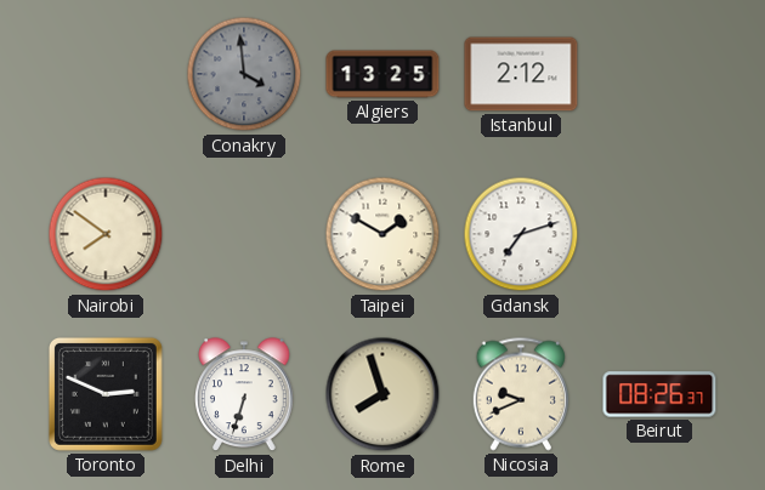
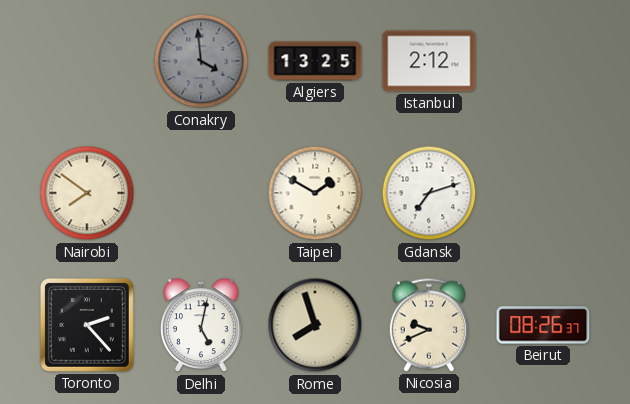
Toronto: 2:49 -> 2:23 (87, 325)
Delhi: 6:33 -> 5:02 (202, 326)
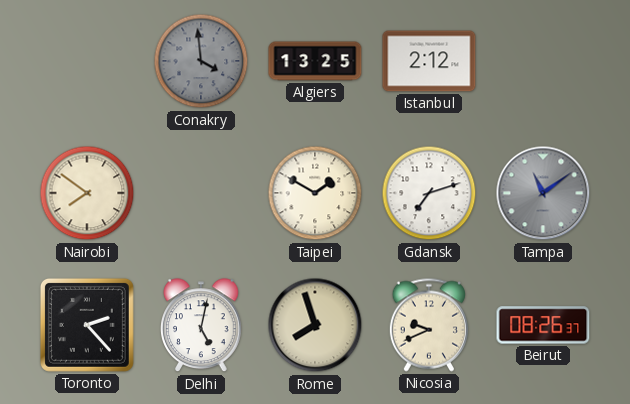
Tampa: none -> 11:09 (543, 193)
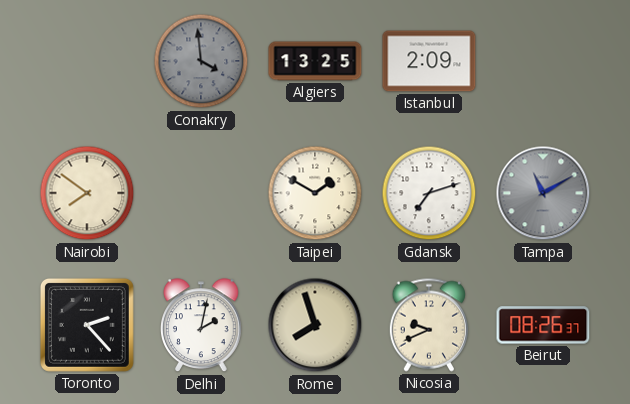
Istanbul: 2:12 -> 2:09 (429, 61)
Tampa: 11:09 -> 11:10 (543, 193)
Delhi: 5:02 -> 2:02 (202, 326)
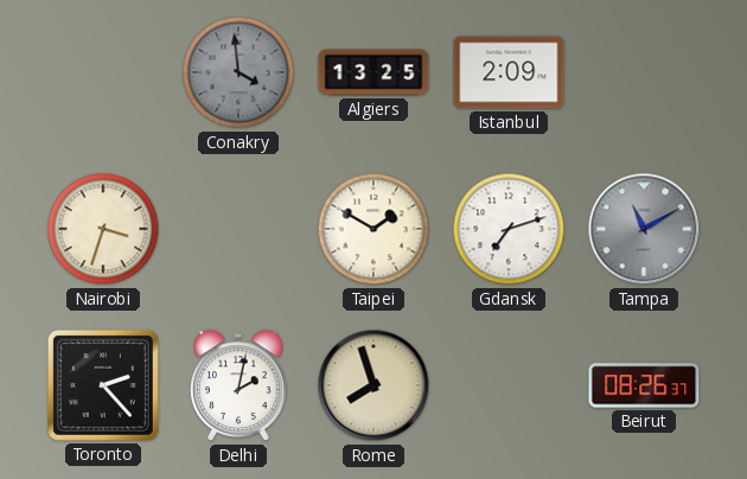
Nairobi: 7:51 -> 3:33 (103, 229)
Nicosia: 9:41 -> none (429, 325)
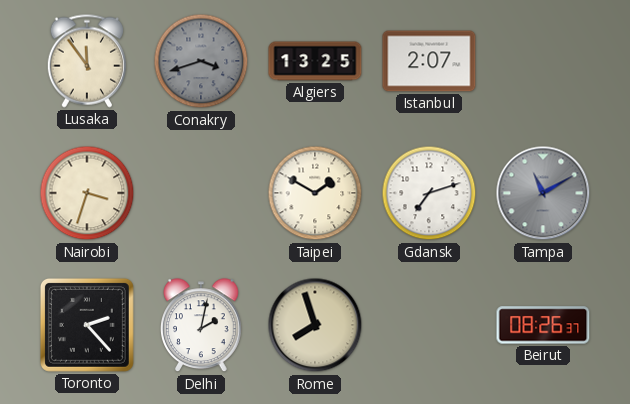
Lusaka: none -> 11:54 (87, 61)
Conakry: 3:59 -> 3:42 (201, 61)
Istanbul: 2:09 -> 2:07 (429, 61)
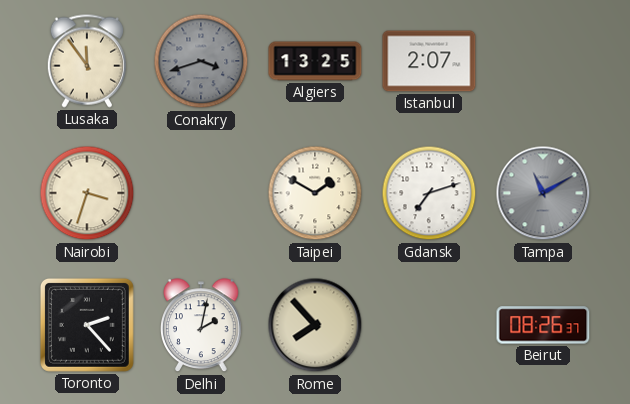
Rome: 7:57 -> 7:53 (315, 325)
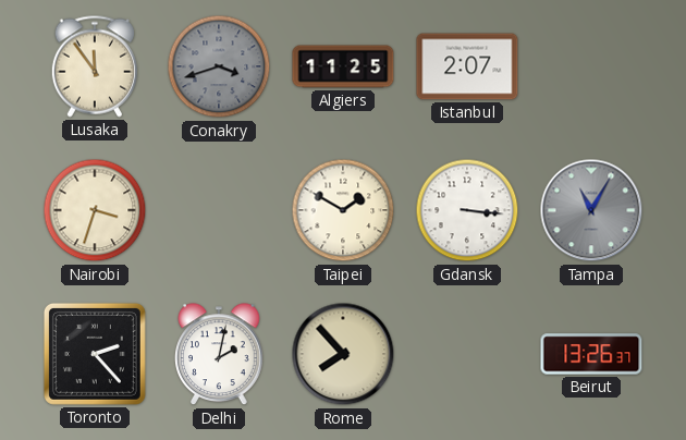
Algiers: 13:25 -> 11:25 (343, 66)
Gdansk: 7:12 -> 3:16 (467, 210)
Tampa: 11:10 -> 11:05 (591, 210)
Beirut: 08:26 -> 13:26 (591, 354)
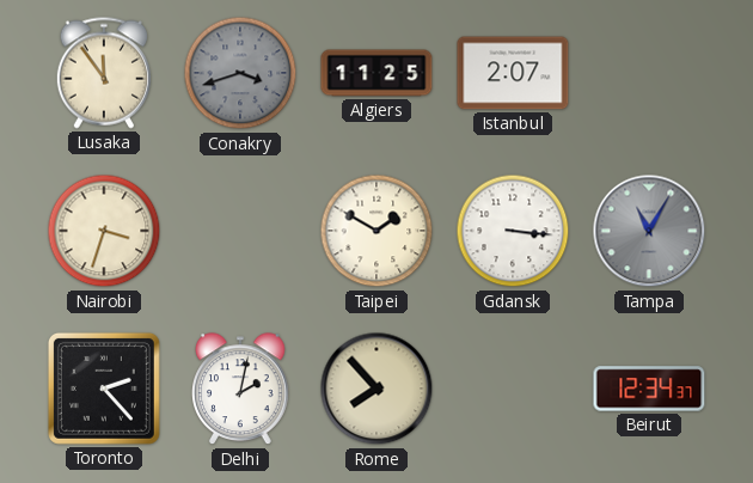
Beirut: 13:26 -> 12:34 (649, 389)
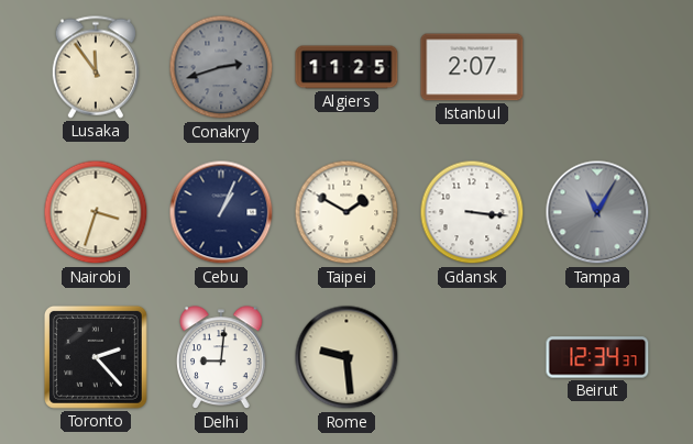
Conakry: 3:42 -> 2:42 (221, 67)
Cebu: none -> 1:04 (221, 212)
Delhi: 2:02 -> 9:01 (222, 358)
Rome: 7:53 -> 9:29 (346, 357)
